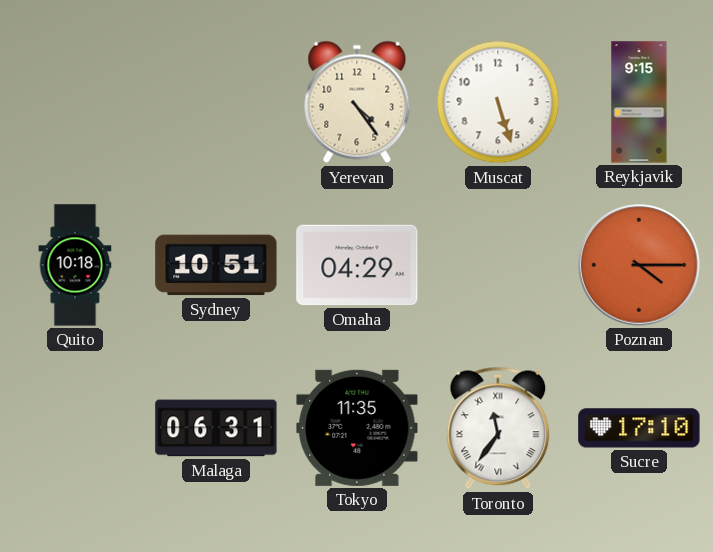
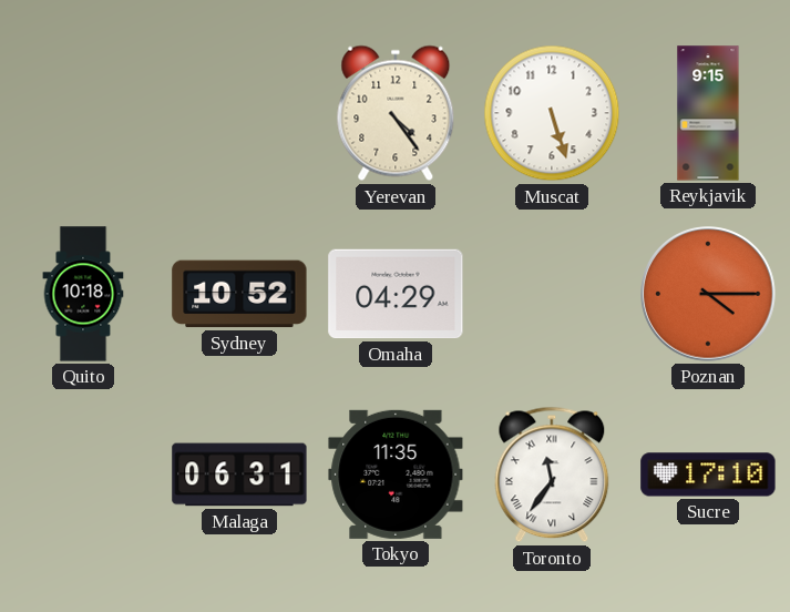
Sydney: 10:51 -> 10:52 (239, 294)
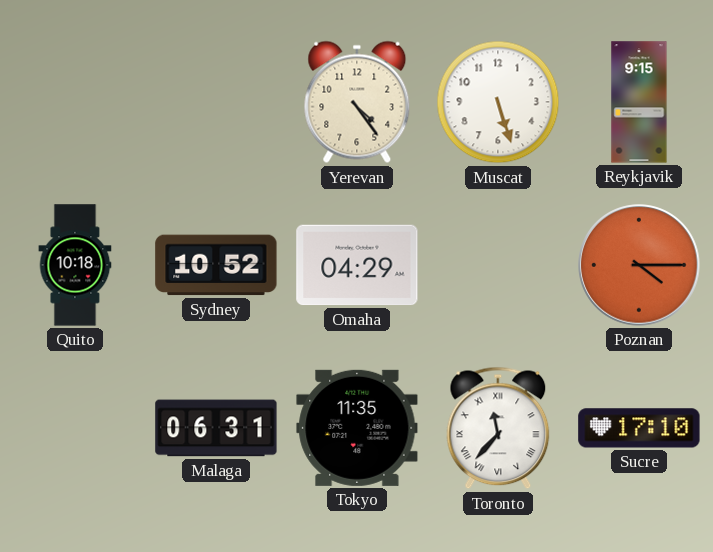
Toronto: 11:36 -> 11:37 (498, 428)
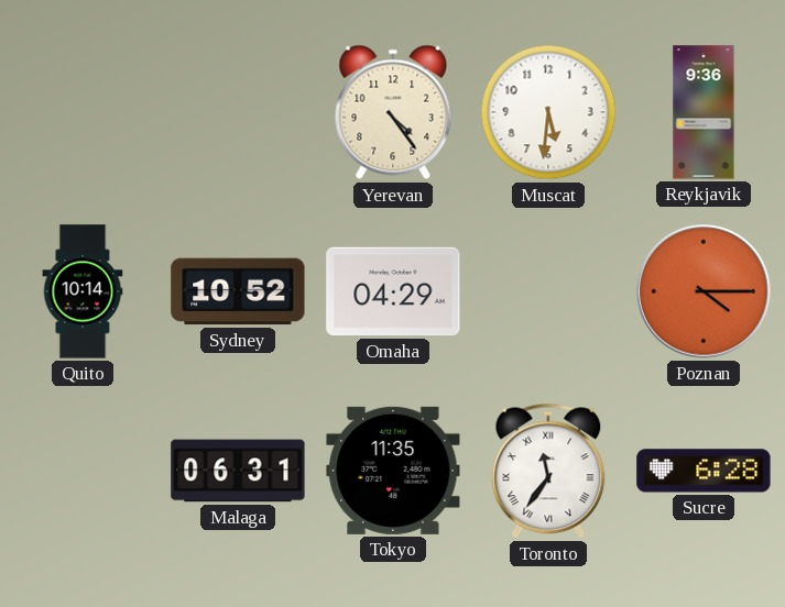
Muscat: 5:27 -> 5:31 (548, 112)
Reykjavik: 9:15 -> 9:36 (704, 112)
Quito: 10:18 -> 10:14 (83, 291)
Toronto: 11:37 -> 11:36 (548, 471)
Sucre: 17:10 -> 6:28 (704, 471)
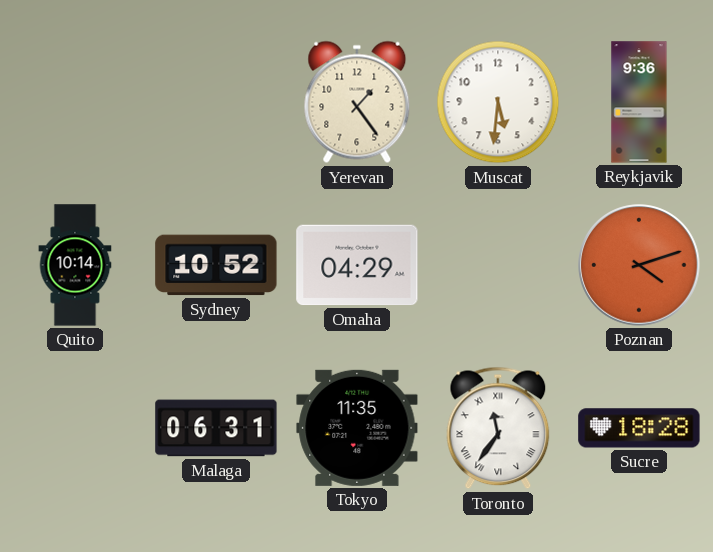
Yerevan: 4:24 -> 1:24 (357, 102)
Poznan: 4:15 -> 4:12 (639, 265)
Sucre: 6:28 -> 18:28 (639, 428)
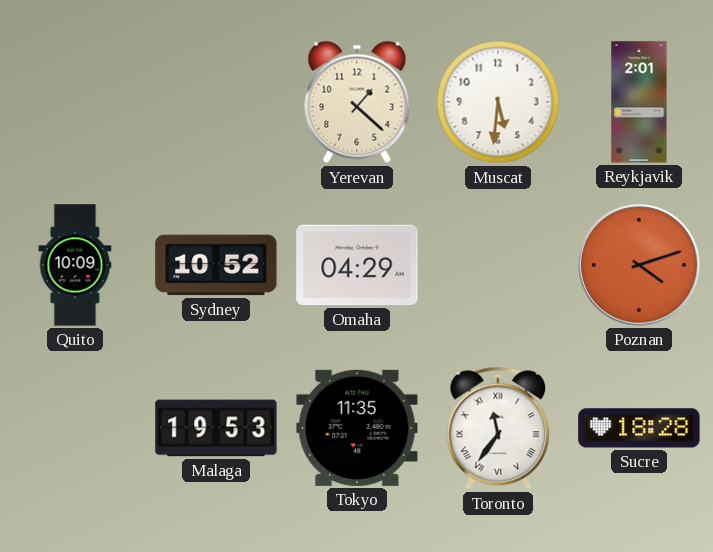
Yerevan: 1:24 -> 1:22 (357, 102)
Reykjavik: 9:36 -> 2:01 (639, 102)
Quito: 10:14 -> 10:09 (75, 265)
Malaga: 06:31 -> 19:53 (216, 428)
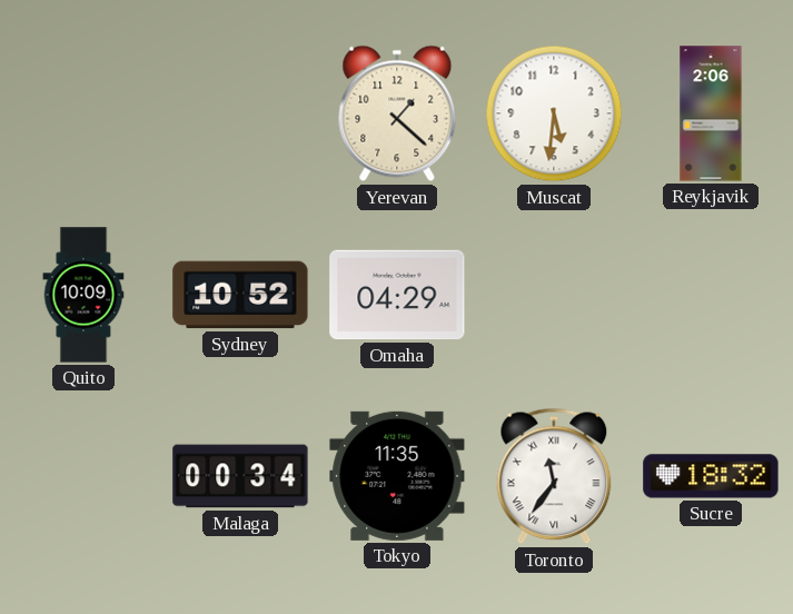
Reykjavik: 2:01 -> 2:06 (711, 113)
Poznan: 4:12 -> none (639, 265)
Malaga: 19:53 -> 00:34 (240, 476)
Sucre: 18:28 -> 18:32 (711, 476)
